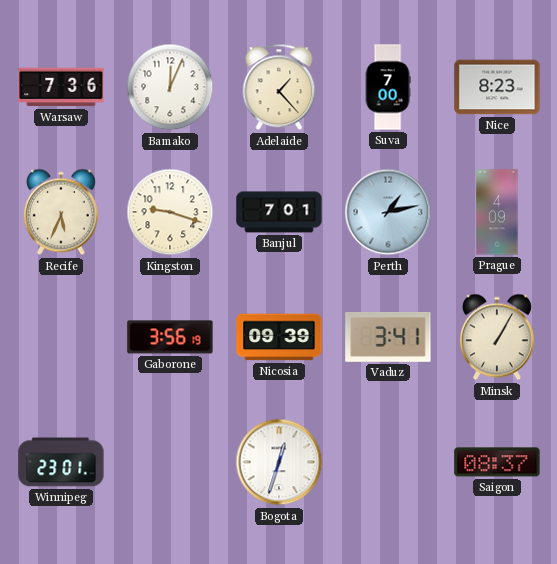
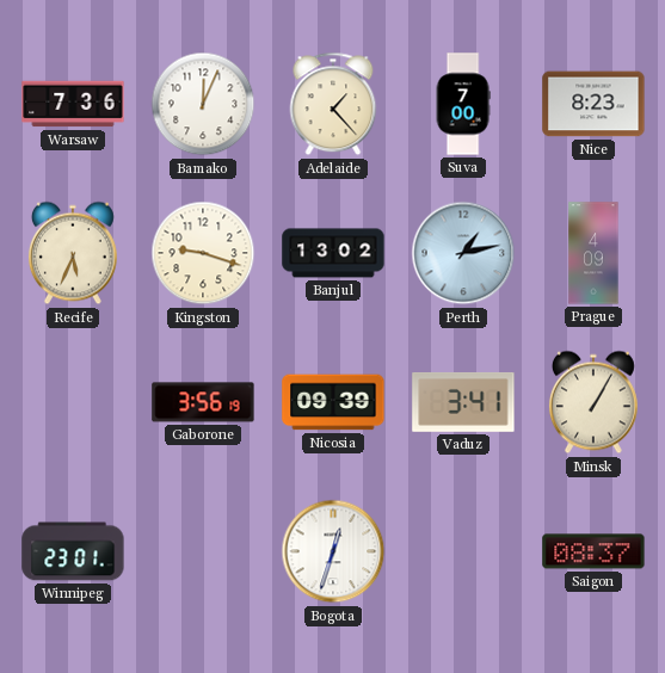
Banjul: 7:01 -> 13:02 (333, 253)
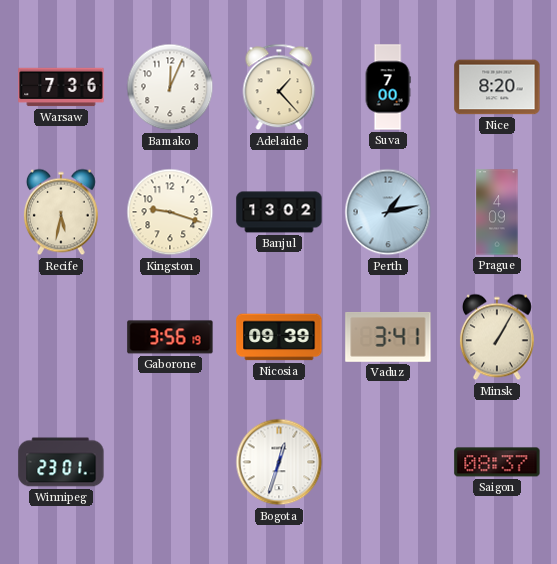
Nice: 8:23 -> 8:20 (497, 87)
Recife: 5:34 -> 5:32 (61, 212)
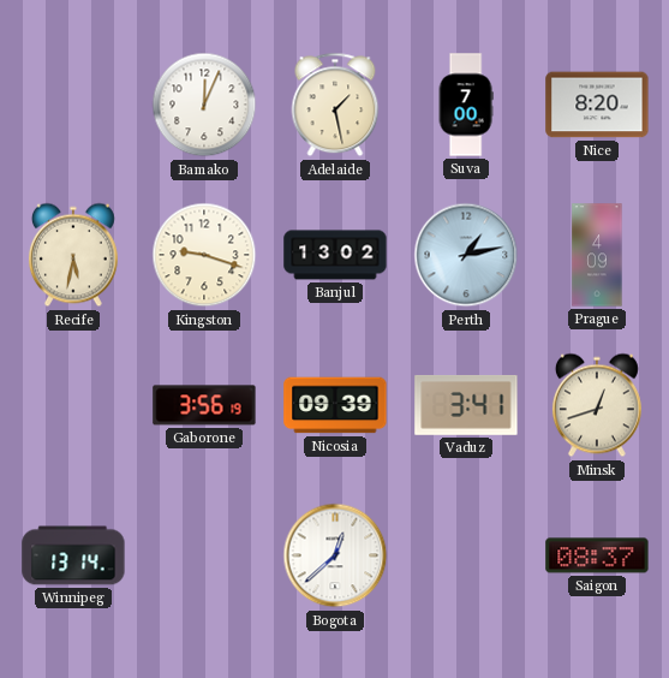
Warsaw: 7:36 -> none (61, 87)
Adelaide: 1:23 -> 1:28 (335, 105)
Minsk: 1:05 -> 12:42 (597, 405)
Winnipeg: 23:01 -> 13:14 (73, 555)
Bogota: 12:33 -> 12:38 (335, 555)
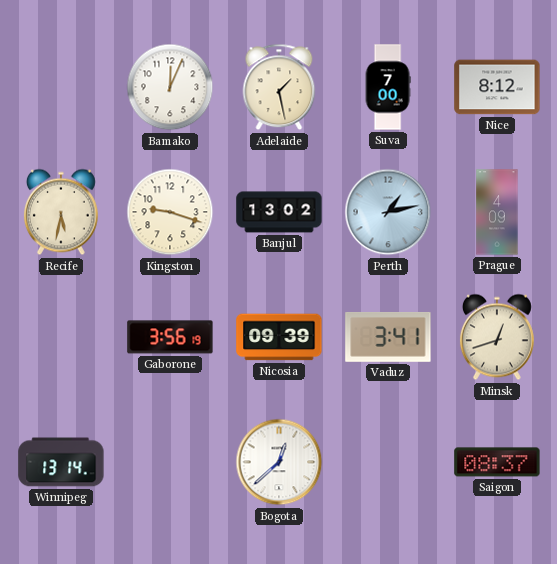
Nice: 8:20 -> 8:12 (497, 87)
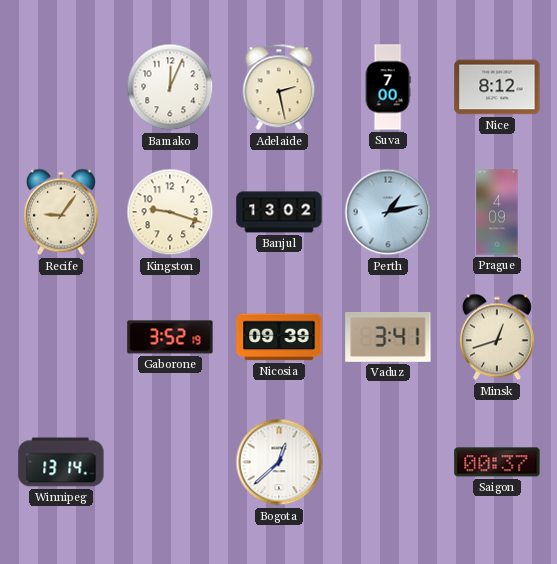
Adelaide: 1:28 -> 2:28 (279, 87)
Recife: 5:32 -> 9:06 (61, 212)
Gaborone: 3:56 -> 3:52 (170, 337)
Saigon: 08:37 -> 00:37 (497, 462)
